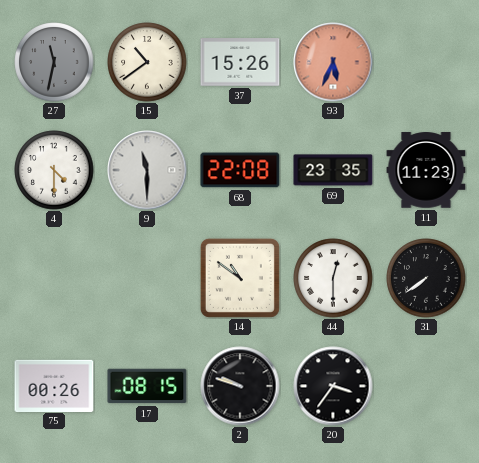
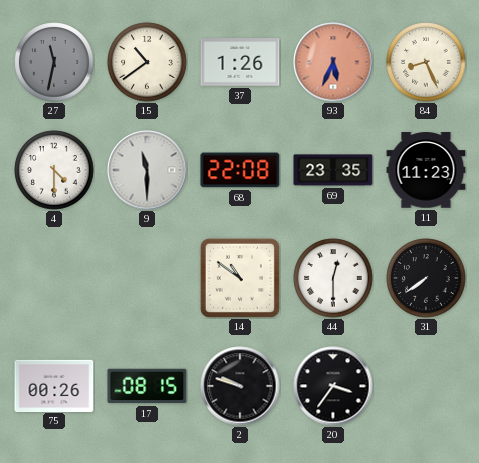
37: 15:26 -> 1:26 (240, 62)
84: none -> 8:26 (426, 62)
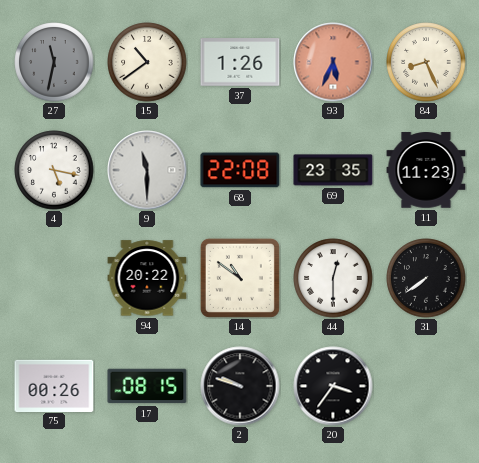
4: 4:30 -> 5:17 (54, 170)
94: none -> 20:22 (147, 278)
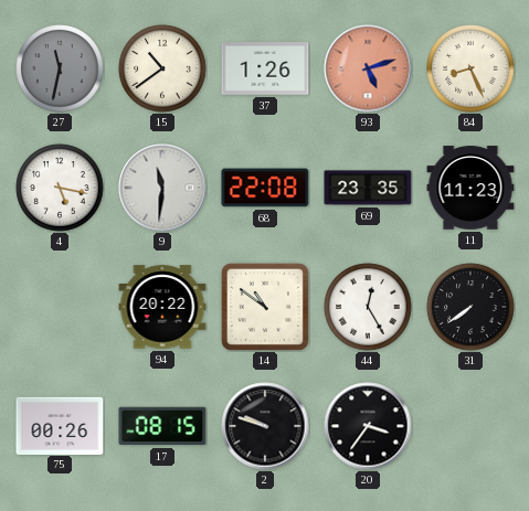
93: 5:34 -> 5:12 (368, 68)
9: 11:30 -> 11:31 (162, 188)
44: 12:30 -> 12:25 (368, 307)
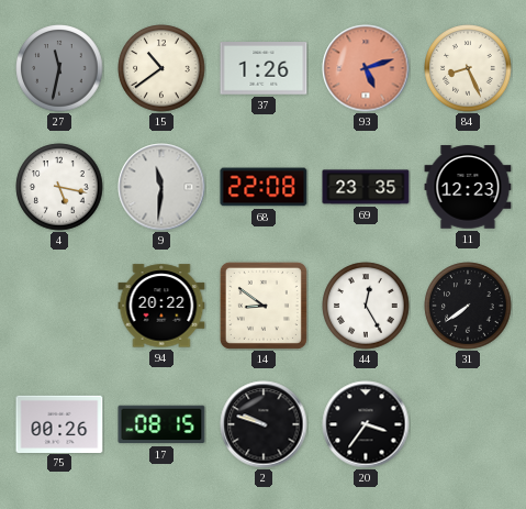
11: 11:23 -> 12:23 (468, 187)
14: 10:51 -> 8:51 (264, 306)
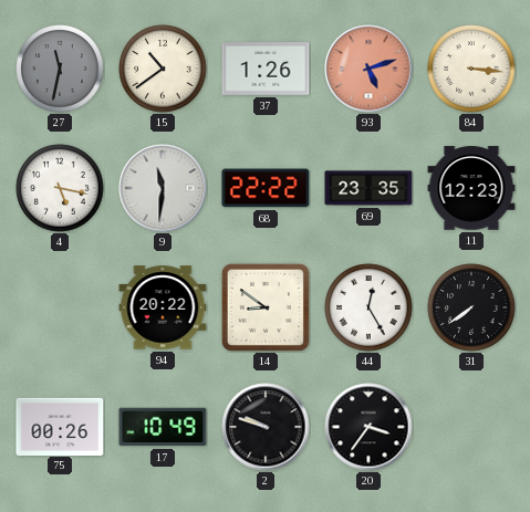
84: 8:26 -> 3:16 (471, 69)
68: 22:08 -> 22:22 (266, 188)
17: 08:15 -> 10:49 (163, 427)
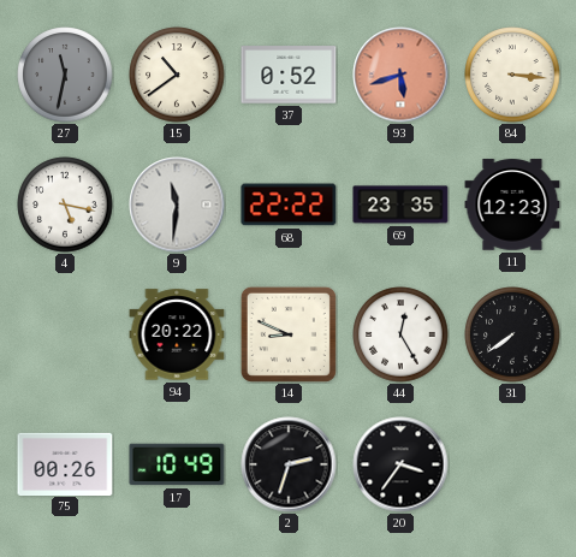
37: 1:26 -> 0:52 (289, 75)
93: 5:12 -> 5:42 (400, 75)
14: 8:51 -> 8:49 (289, 334)
2: 9:48 -> 2:33 (289, 464)
